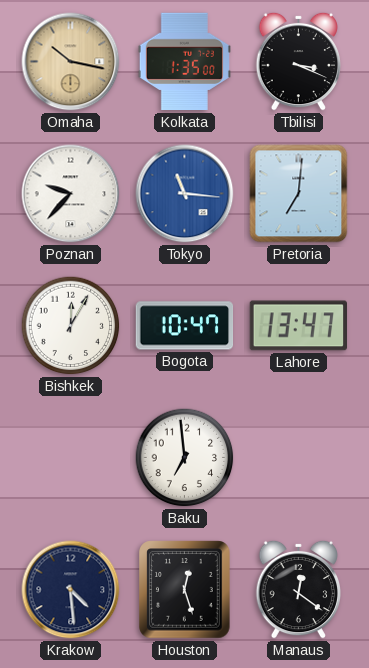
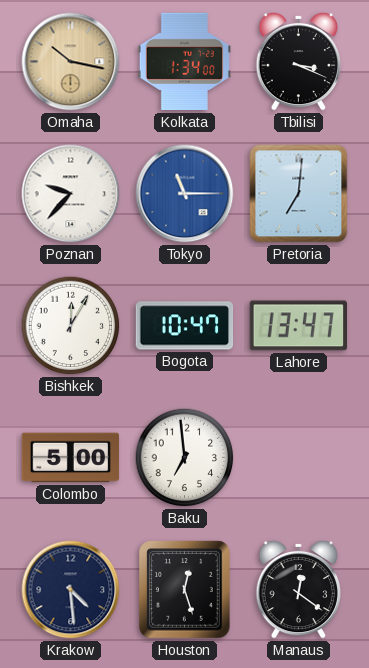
Kolkata: 1:35 -> 1:34 (184, 62)
Tokyo: 11:16 -> 11:15 (185, 194)
Colombo: none -> 5:00 (71, 458)
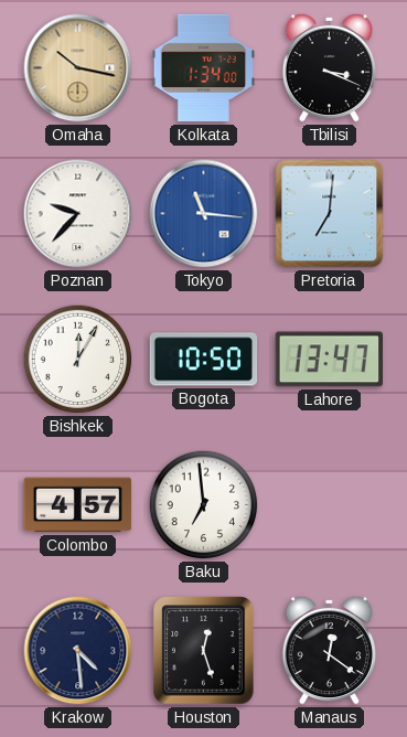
Tokyo: 11:15 -> 11:16 (204, 214)
Bogota: 10:47 -> 10:50 (204, 360)
Colombo: 5:00 -> 4:57 (78, 505)
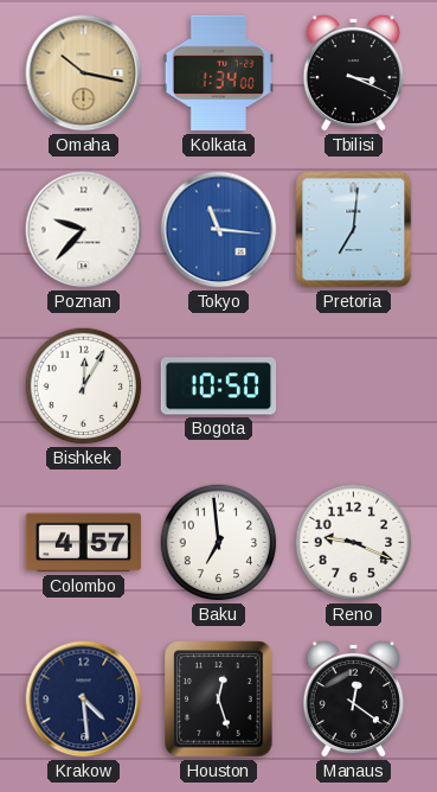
Lahore: 13:47 -> none (329, 360)
Reno: none -> 9:19 (354, 543)
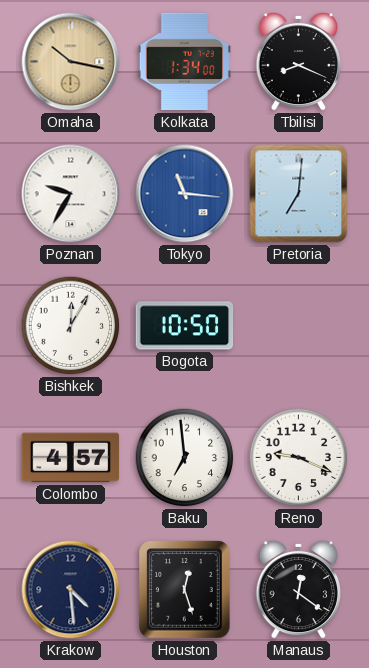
Tbilisi: 3:19 -> 8:19 (298, 61)
Poznan: 9:37 -> 9:35 (71, 194)
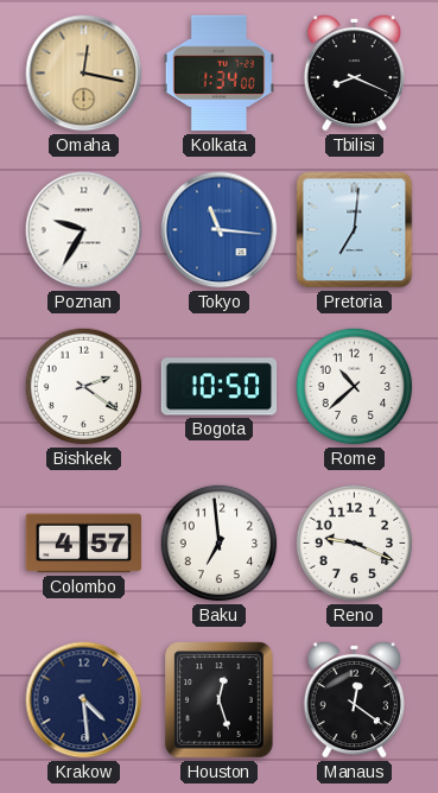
Omaha: 10:17 -> 12:17 (84, 74)
Bishkek: 12:05 -> 2:21 (84, 387)
Rome: none -> 10:38 (355, 387)
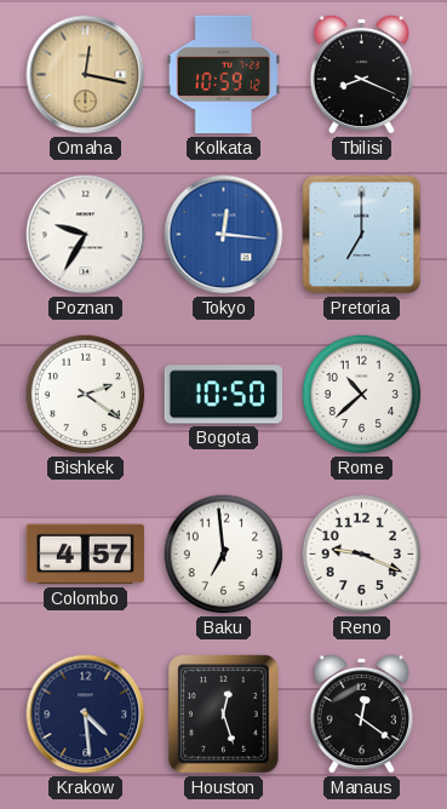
Kolkata: 1:34 -> 10:59 (223, 75)
Tokyo: 11:16 -> 12:16 (224, 235)
Pretoria: 7:01 -> 7:00 (362, 235)
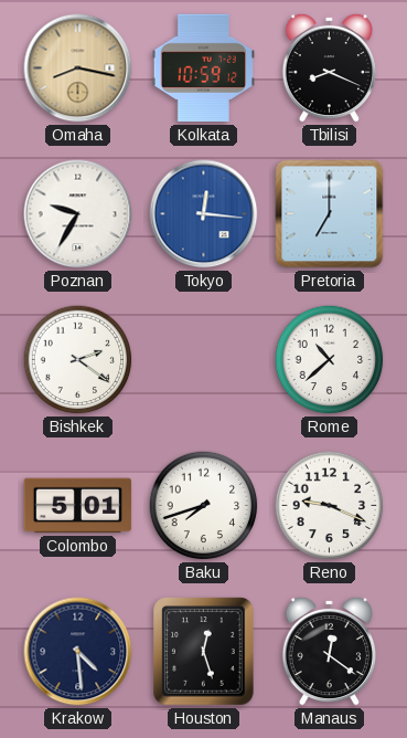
Omaha: 12:17 -> 8:17 (78, 68)
Bogota: 10:50 -> none (224, 395)
Colombo: 4:57 -> 5:01 (78, 506)
Baku: 6:59 -> 7:42 (204, 506)
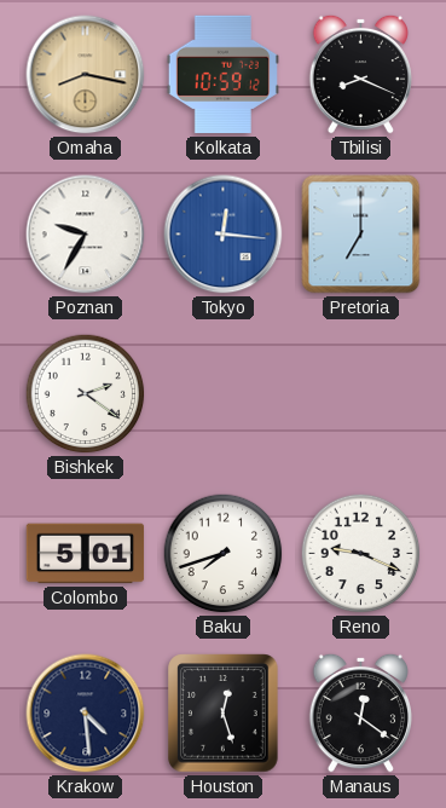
Rome: 10:38 -> none (330, 360)
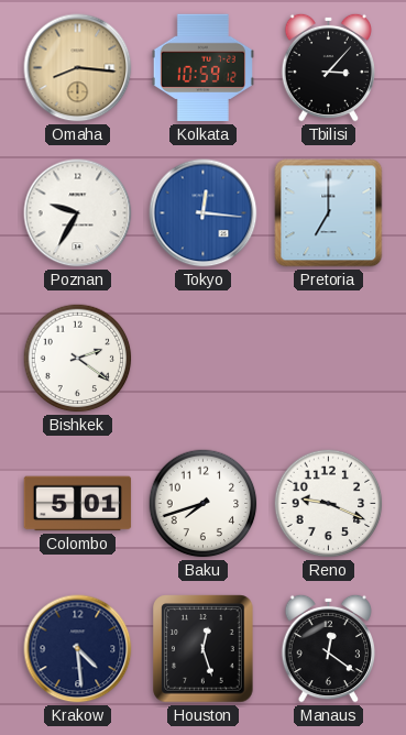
Omaha: 8:17 -> 8:16 (78, 68)
Tbilisi: 8:19 -> 3:07 (328, 67)
